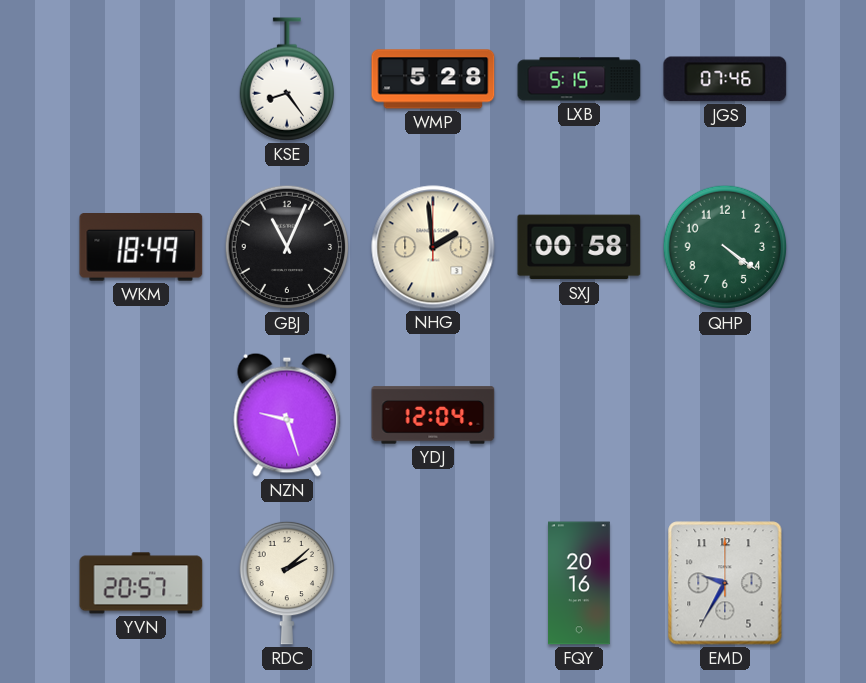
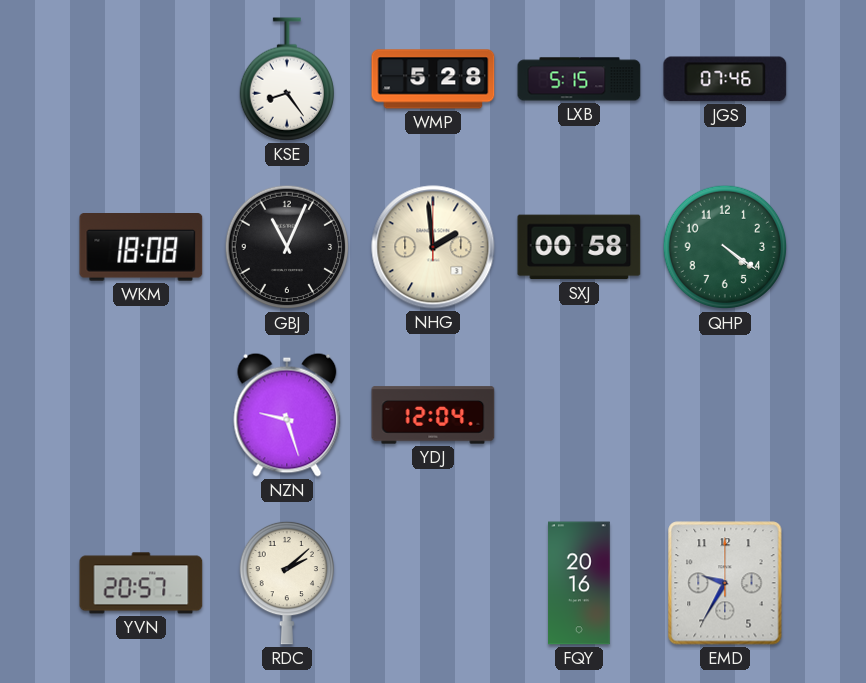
WKM: 18:49 -> 18:08 (141, 248)
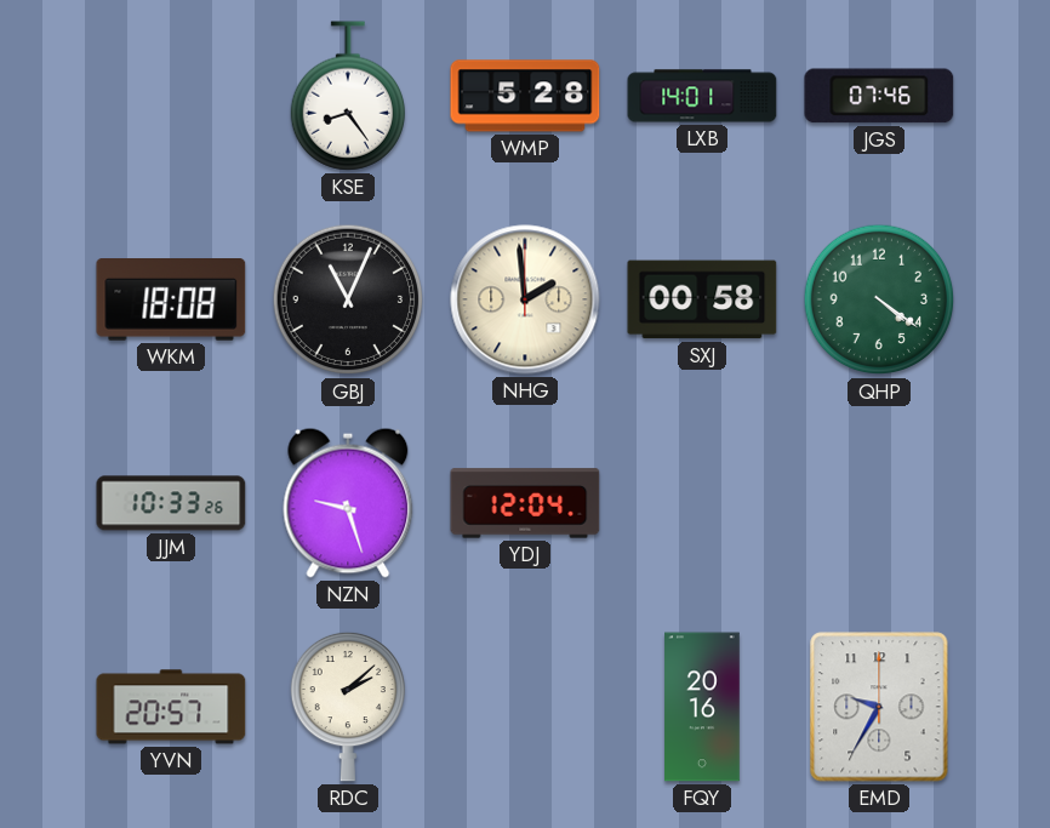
LXB: 5:15 -> 14:01 (702, 96)
JJM: none -> 10:33 (171, 503)
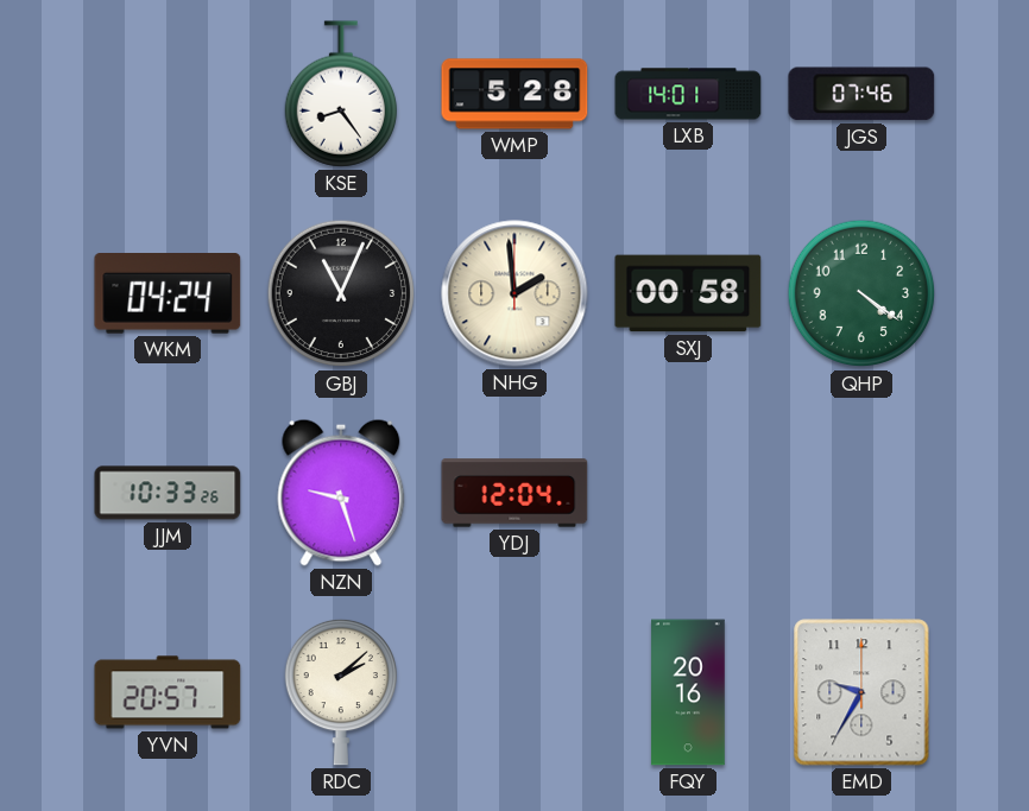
WKM: 18:08 -> 04:24 (168, 294)
